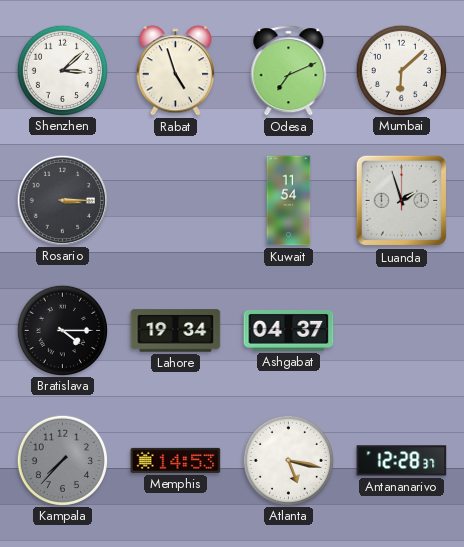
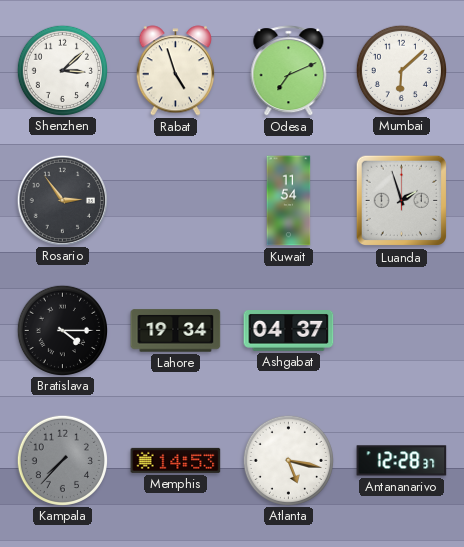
Rosario: 3:15 -> 2:54 (62, 200)
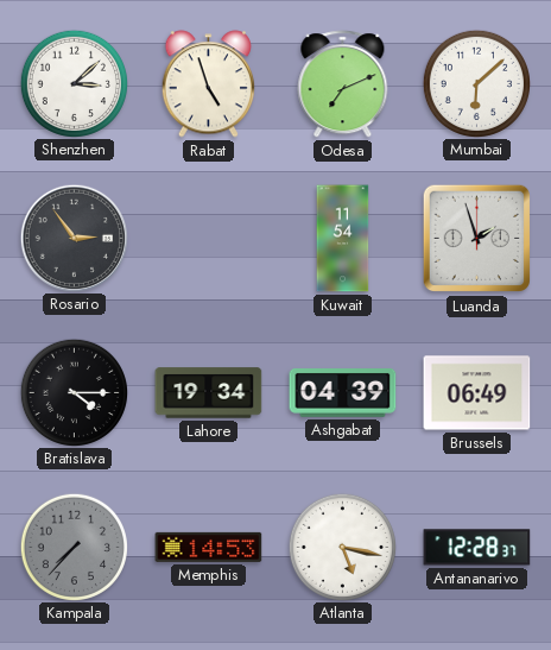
Ashgabat: 04:37 -> 04:39 (343, 393)
Brussels: none -> 06:49 (477, 393)
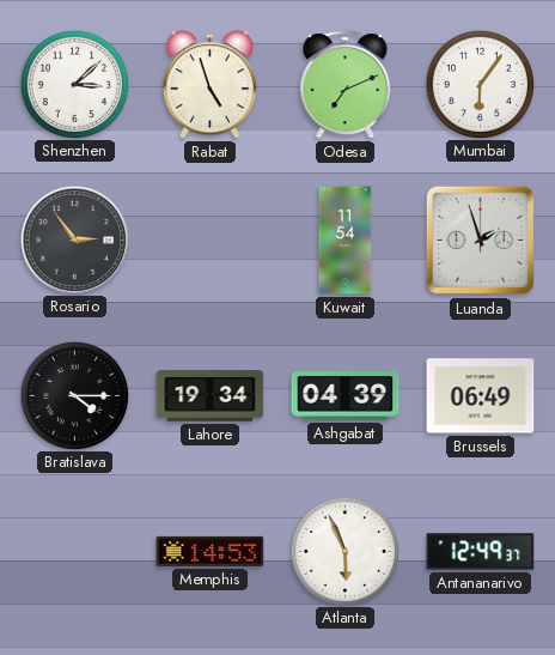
Mumbai: 6:08 -> 6:06 (480, 84)
Kampala: 7:37 -> none (74, 547)
Atlanta: 5:17 -> 5:56 (344, 551)
Antananarivo: 12:28 -> 12:49 (481, 552)
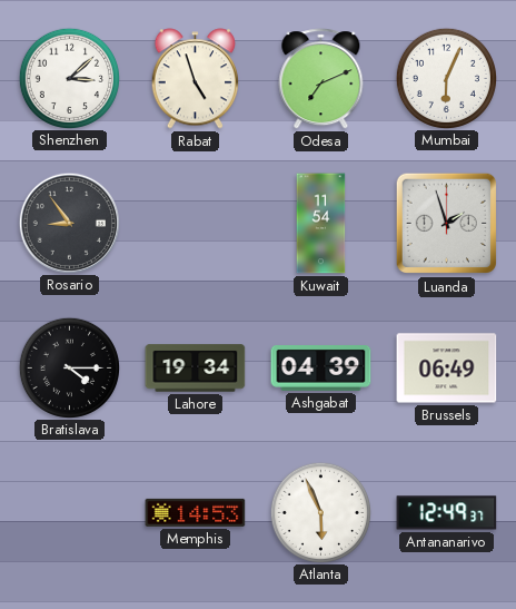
Mumbai: 6:06 -> 6:04 (446, 78)
Rosario: 2:54 -> 8:54 (69, 223)
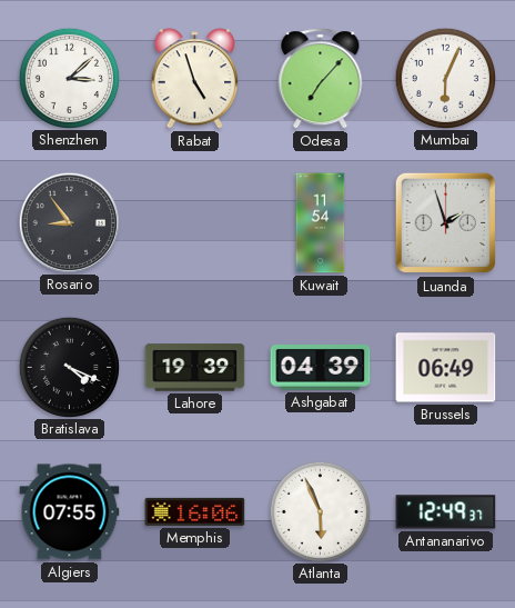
Odesa: 7:11 -> 7:07 (321, 79)
Bratislava: 4:15 -> 4:19 (69, 367)
Lahore: 19:34 -> 19:39 (195, 368)
Algiers: none -> 07:55 (70, 512)
Memphis: 14:53 -> 16:06 (195, 511)
